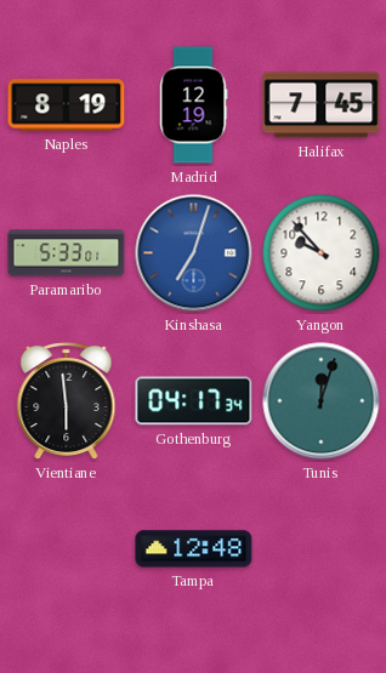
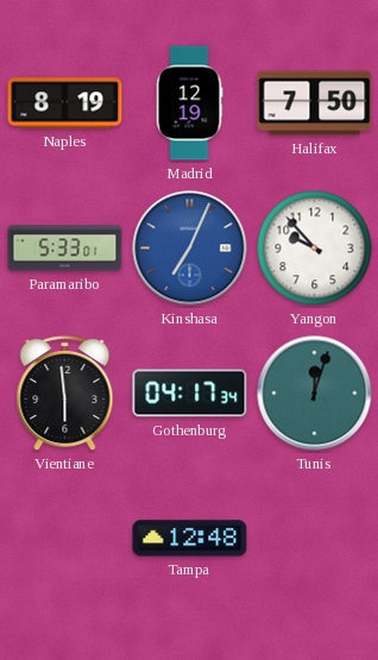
Halifax: 7:45 -> 7:50 (315, 103)
Kinshasa: 7:03 -> 7:04 (190, 249)
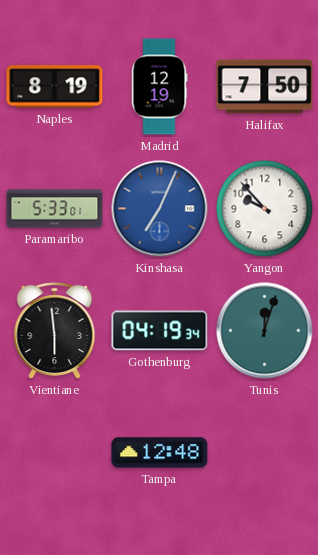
Gothenburg: 04:17 -> 04:19 (160, 331)
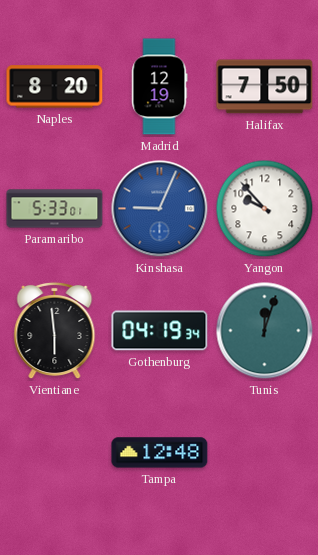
Naples: 8:19 -> 8:20 (55, 87)
Kinshasa: 7:04 -> 9:04 (160, 209)
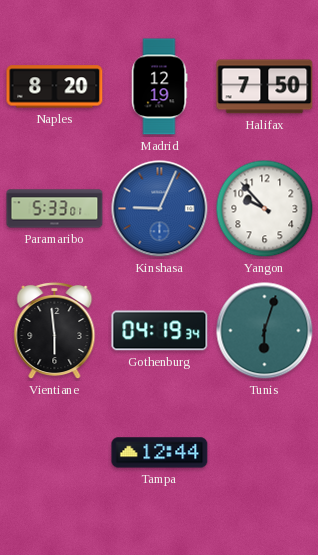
Tunis: 12:03 -> 6:03 (265, 331)
Tampa: 12:48 -> 12:44 (160, 453)
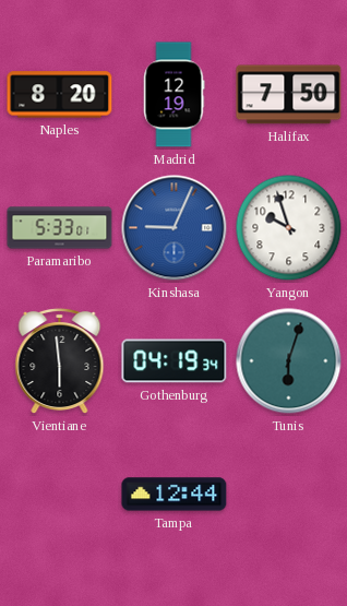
Yangon: 9:53 -> 9:57 (289, 228)
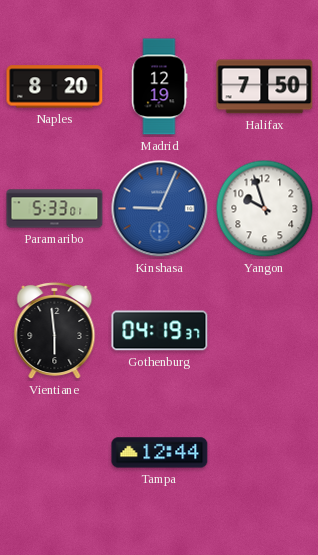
Gothenburg: 04:19:34 -> 04:19:37 (160, 331)
Tunis: 6:03 -> none (289, 361)
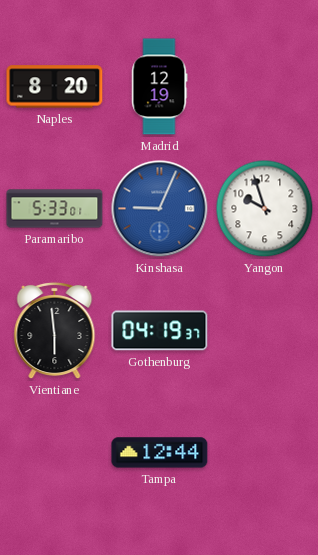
Halifax: 7:50 -> none (265, 87)
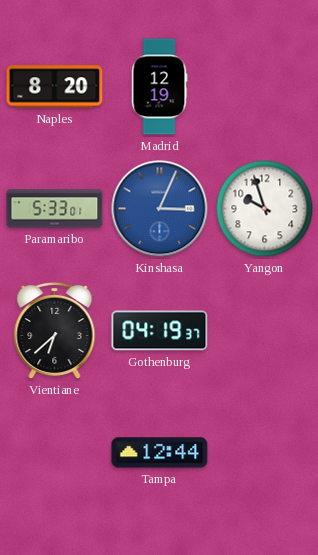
Kinshasa: 9:04 -> 3:04 (160, 209)
Vientiane: 5:59 -> 6:38 (55, 331)
